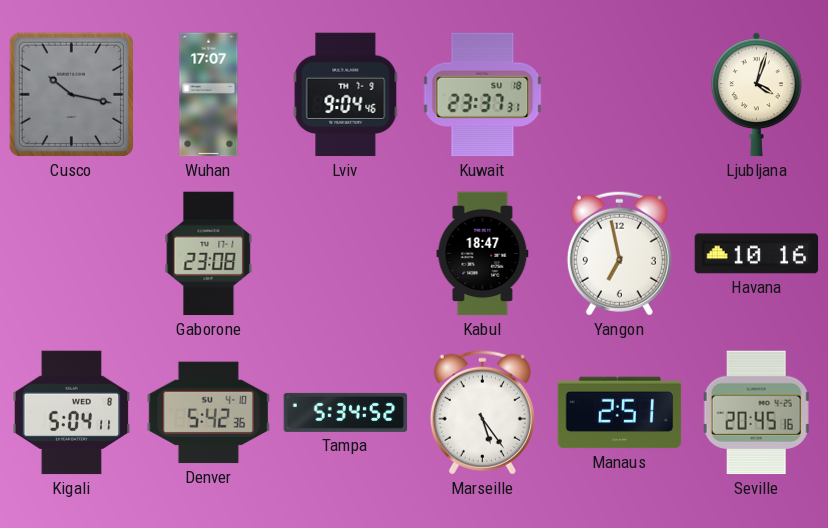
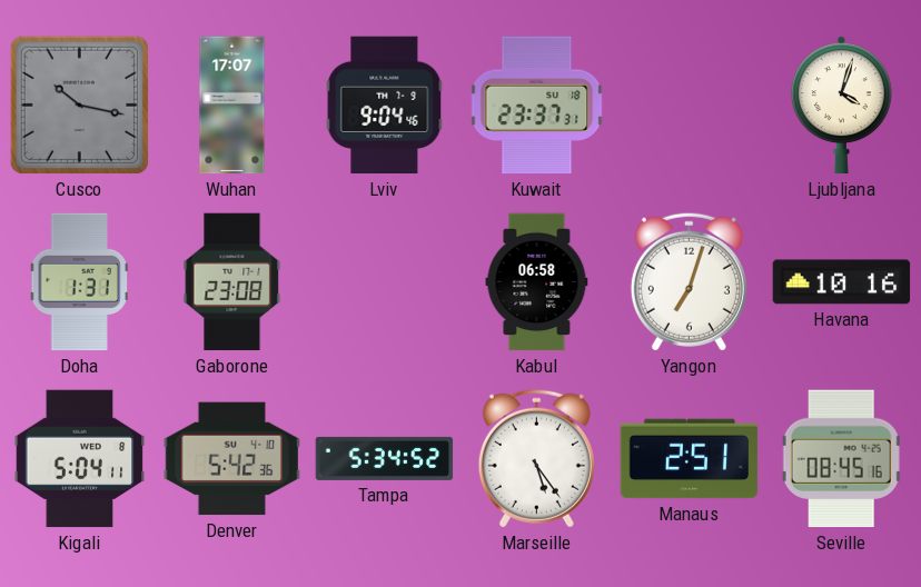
Doha: none -> 1:31 (79, 282)
Kabul: 18:47 -> 06:58 (537, 282)
Yangon: 6:58 -> 7:03 (689, 281)
Seville: 20:45 -> 08:45 (842, 459)
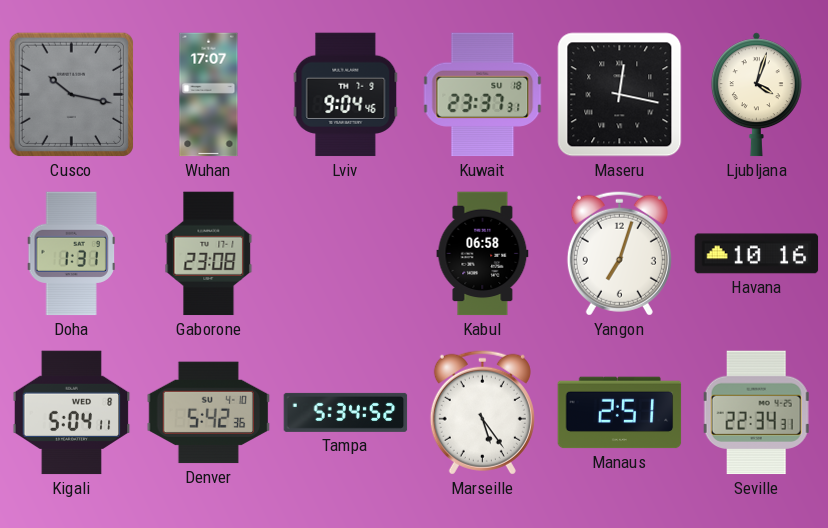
Maseru: none -> 12:17 (620, 95)
Seville: 08:45 -> 22:34 (757, 413)
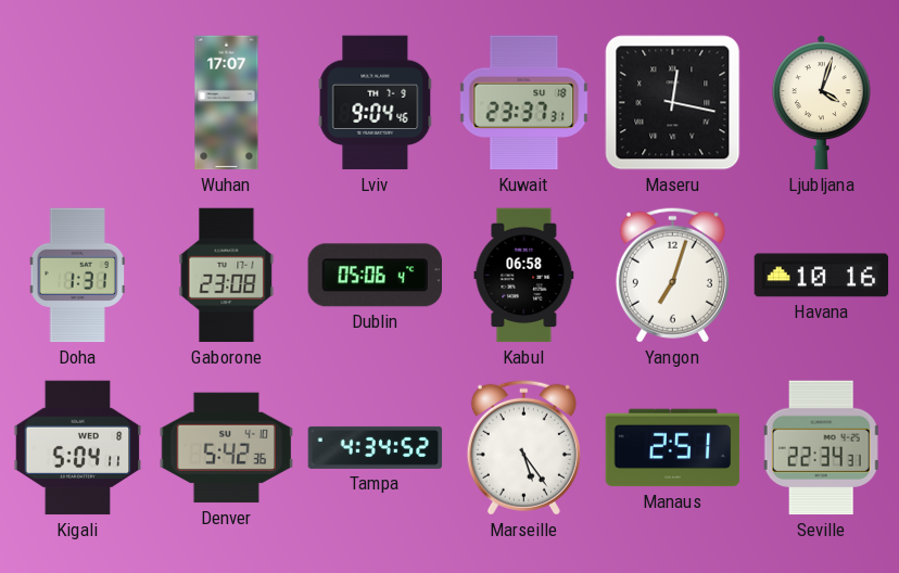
Cusco: 10:17 -> none (71, 94)
Dublin: none -> 05:06 (375, 276)
Tampa: 5:34 -> 4:34 (376, 447)
